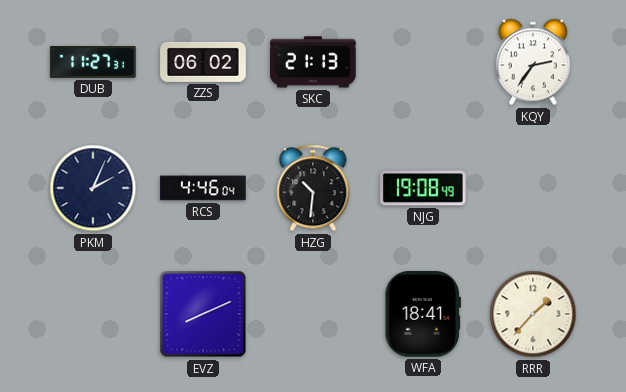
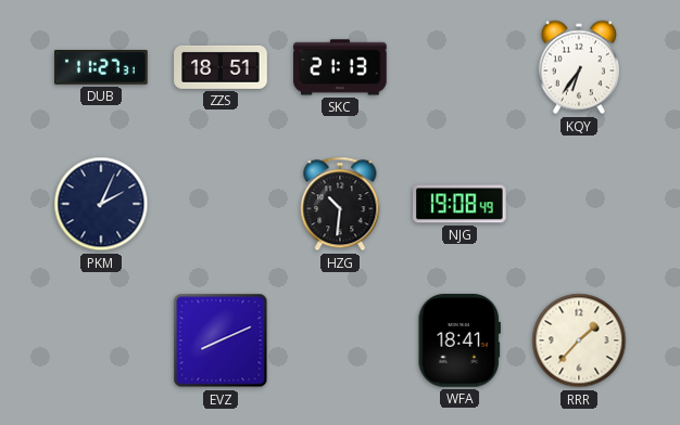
ZZS: 06:02 -> 18:51 (221, 67)
KQY: 2:36 -> 6:36 (579, 67)
RCS: 4:46 -> none (203, 188)
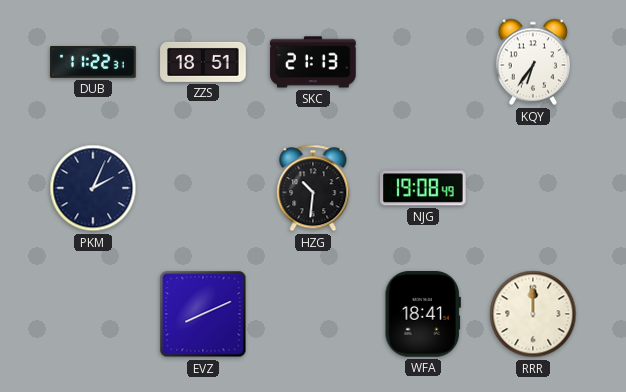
DUB: 11:27 -> 11:22 (93, 63)
RRR: 1:37 -> 12:00 (533, 314)
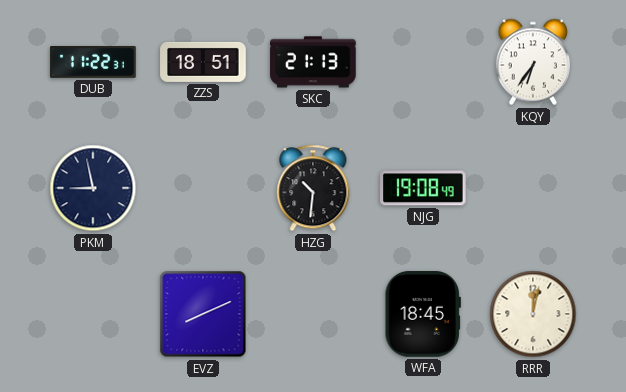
PKM: 2:04 -> 8:58 (93, 188)
WFA: 18:41 -> 18:45 (423, 315)
RRR: 12:00 -> 12:02 (533, 314)
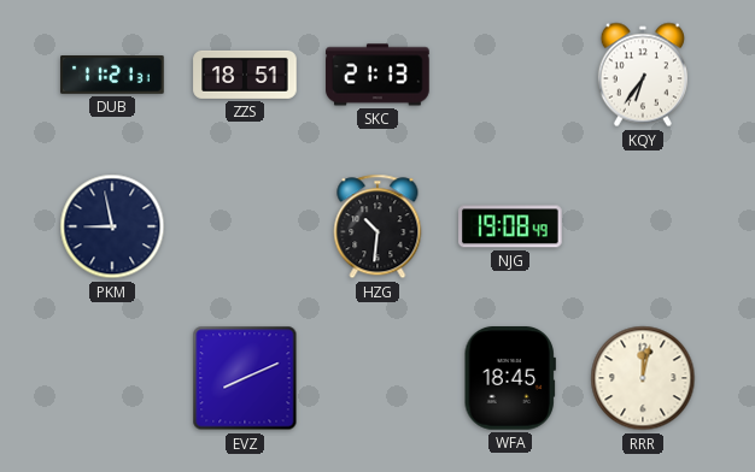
DUB: 11:22 -> 11:21 (112, 76)
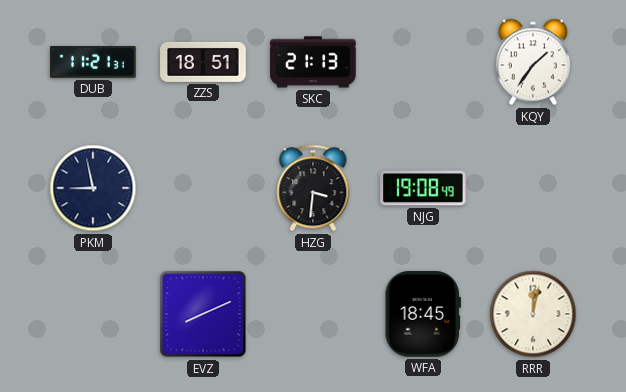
KQY: 6:36 -> 1:36 (533, 62)
HZG: 10:31 -> 3:31 (313, 188)
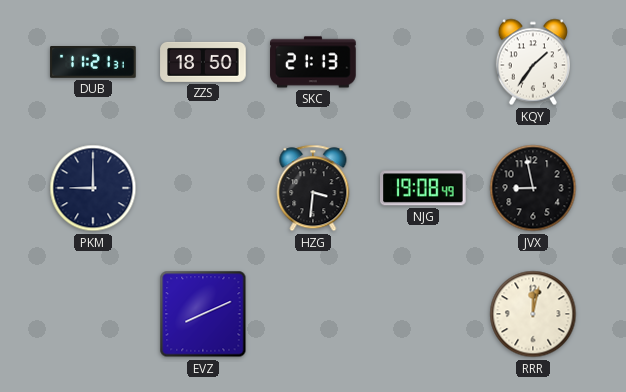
ZZS: 18:51 -> 18:50 (203, 62)
PKM: 8:58 -> 9:00 (93, 188)
JVX: none -> 8:58 (533, 188)
WFA: 18:45 -> none (423, 315)
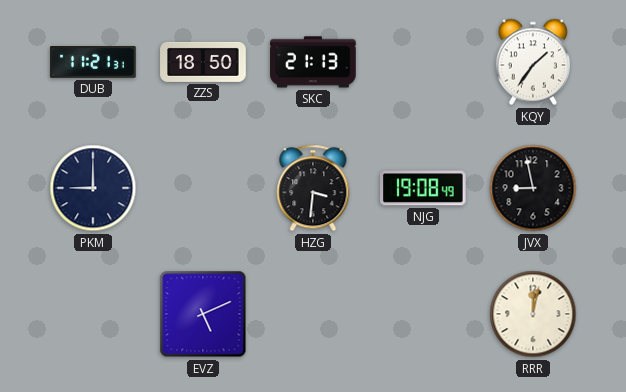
EVZ: 8:11 -> 5:11 (203, 314)
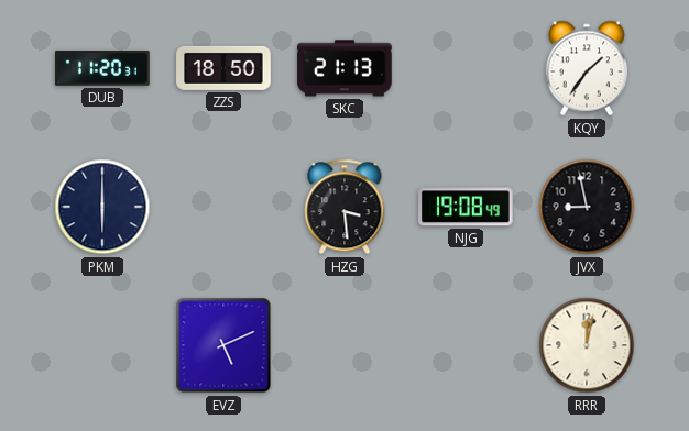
DUB: 11:21 -> 11:20 (102, 69)
PKM: 9:00 -> 6:00 (102, 207)
HZG: 3:31 -> 3:29 (344, 207)
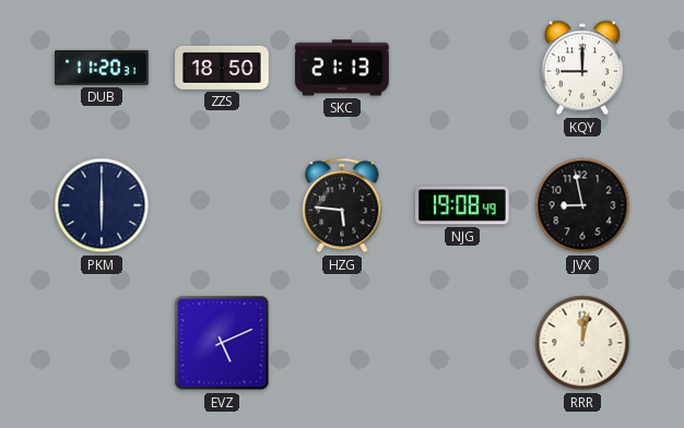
KQY: 1:36 -> 9:00 (582, 68)
HZG: 3:29 -> 5:46 (342, 205)
